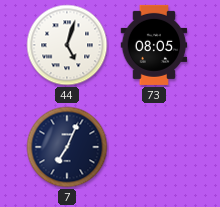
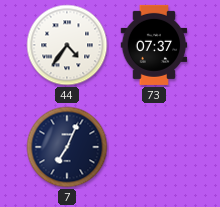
44: 5:03 -> 4:36 (67, 45)
73: 08:05 -> 07:37 (154, 45)
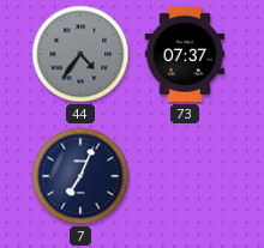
44 dial: white -> grey (80, 54)
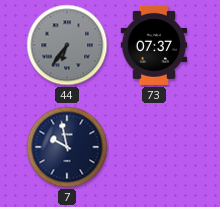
44: 4:36 -> 6:36 (67, 45)
7: 7:04 -> 9:58 (67, 147)
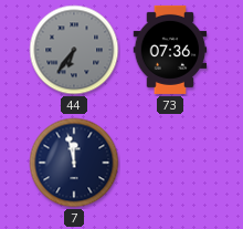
73: 07:37 -> 07:36 (170, 50)
7: 9:58 -> 11:58 (74, 163)
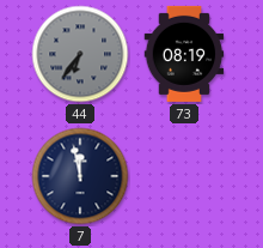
73: 07:36 -> 08:19 (184, 54)
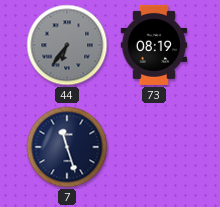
7: 11:58 -> 11:27 (67, 147)
